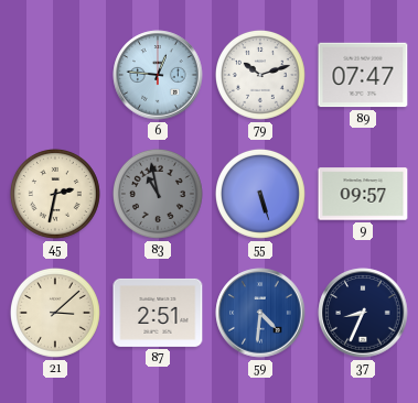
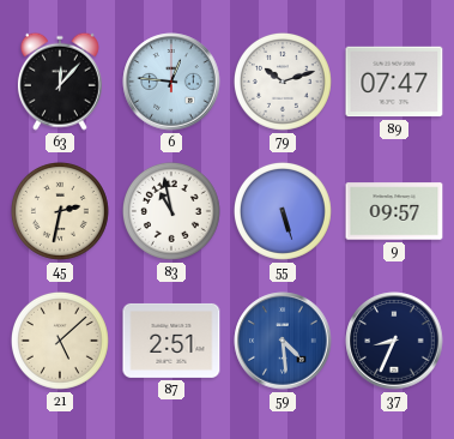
63: none -> 12:07 (60, 82)
83 dial: grey -> white (171, 211)
21: 3:08 -> 5:08 (60, 341)
59: 4:31 -> 4:29 (283, 341)
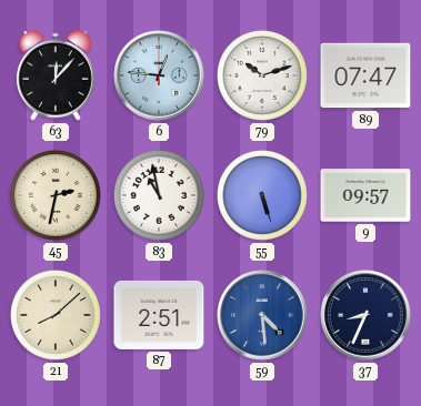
21: 5:08 -> 8:08 (56, 315)
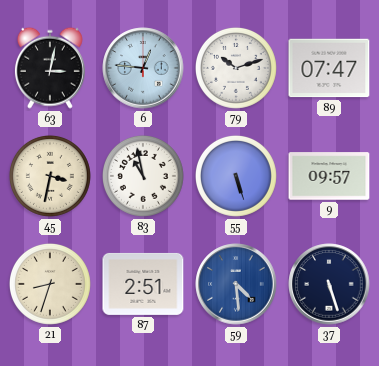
63: 12:07 -> 3:02 (50, 68)
45: 2:32 -> 3:32 (50, 176)
21: 8:08 -> 8:33 (50, 284)
37: 8:34 -> 5:27 (329, 284)
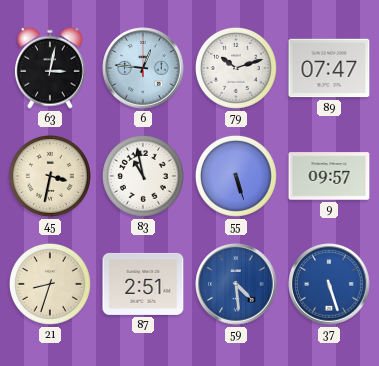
37 dial: navy -> blue (329, 284)
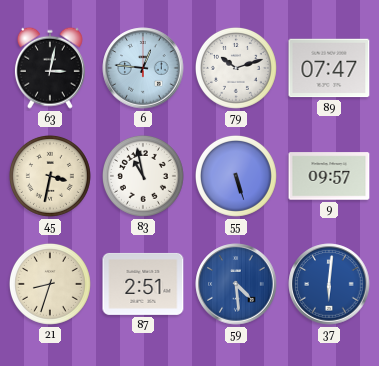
37: 5:27 -> 6:01 (329, 284)
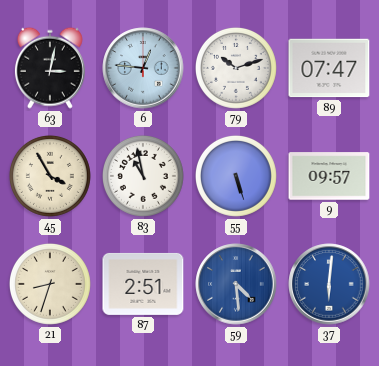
45: 3:32 -> 3:55 (50, 176)
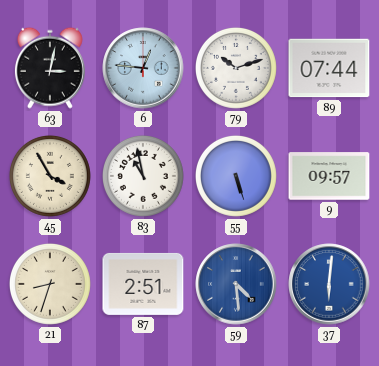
89: 07:47 -> 07:44 (329, 68)
